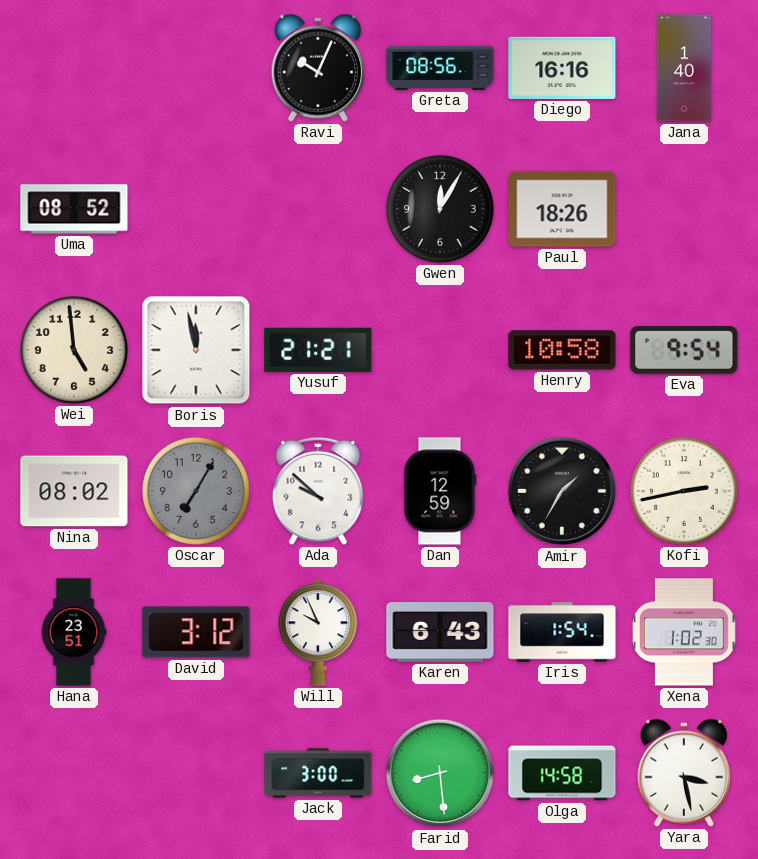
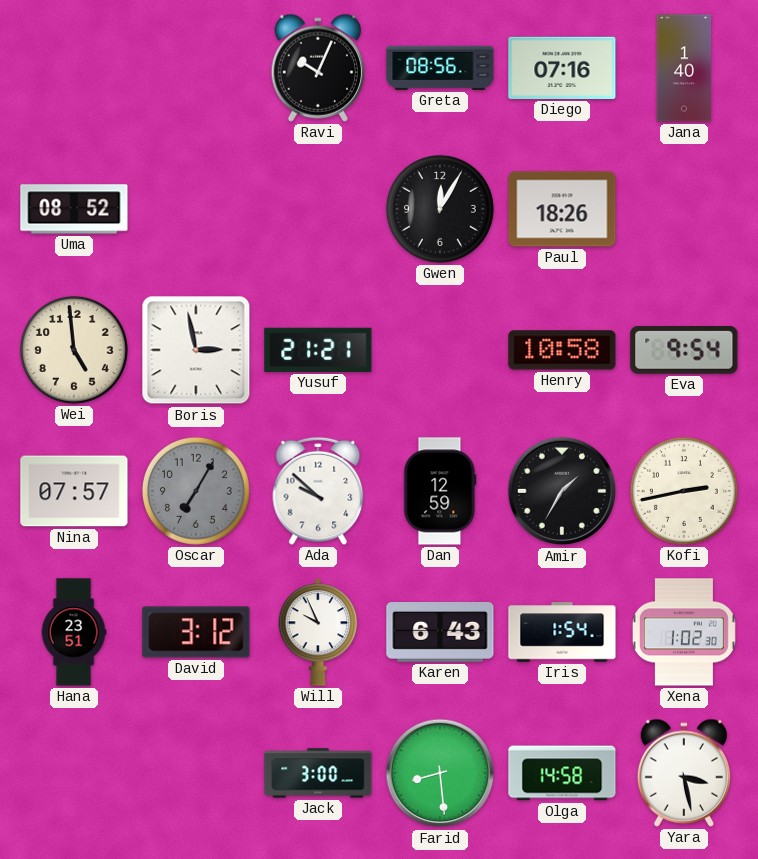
Diego: 16:16 -> 07:16 (562, 68)
Boris: 11:58 -> 2:58 (196, 350)
Nina: 08:02 -> 07:57 (74, 491)
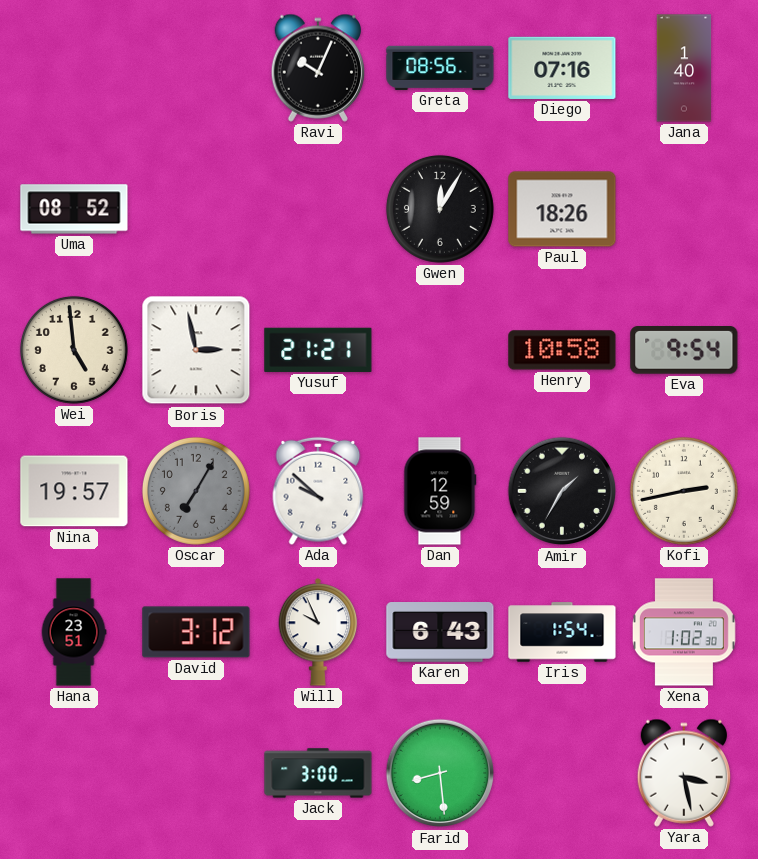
Nina: 07:57 -> 19:57 (74, 491)
Olga: 14:58 -> none (562, 773)
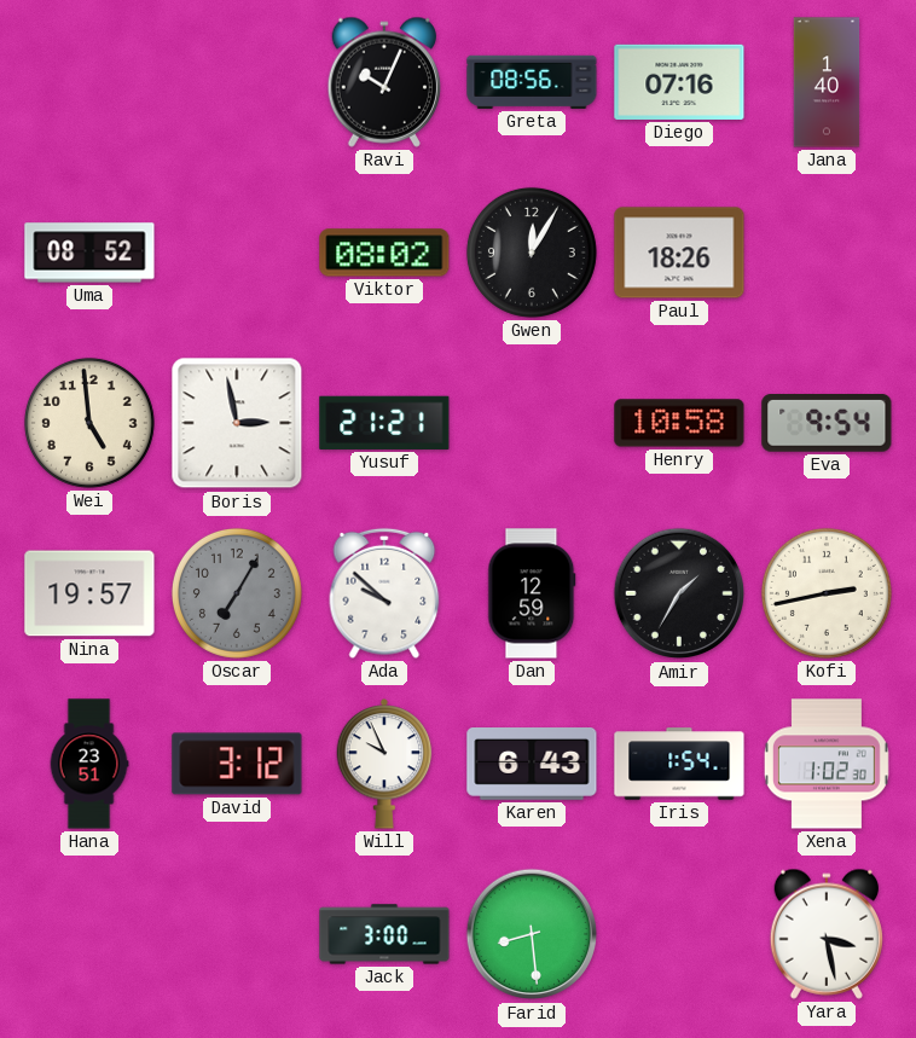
Viktor: none -> 08:02 (384, 253)
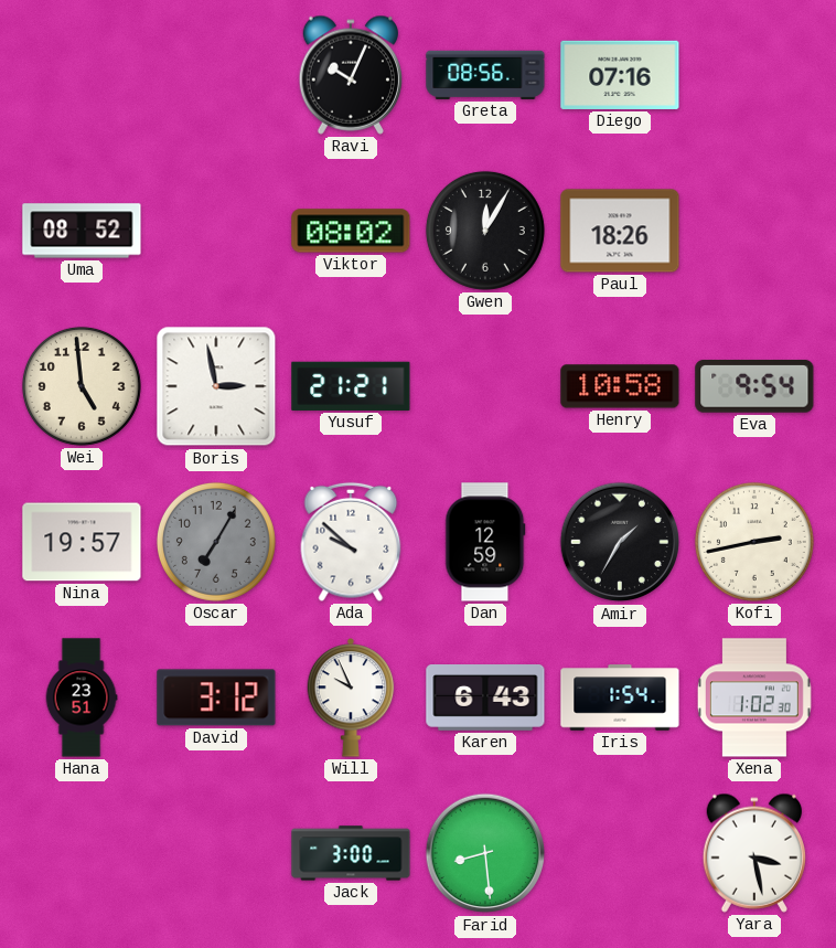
Jana: 1:40 -> none (827, 82)
